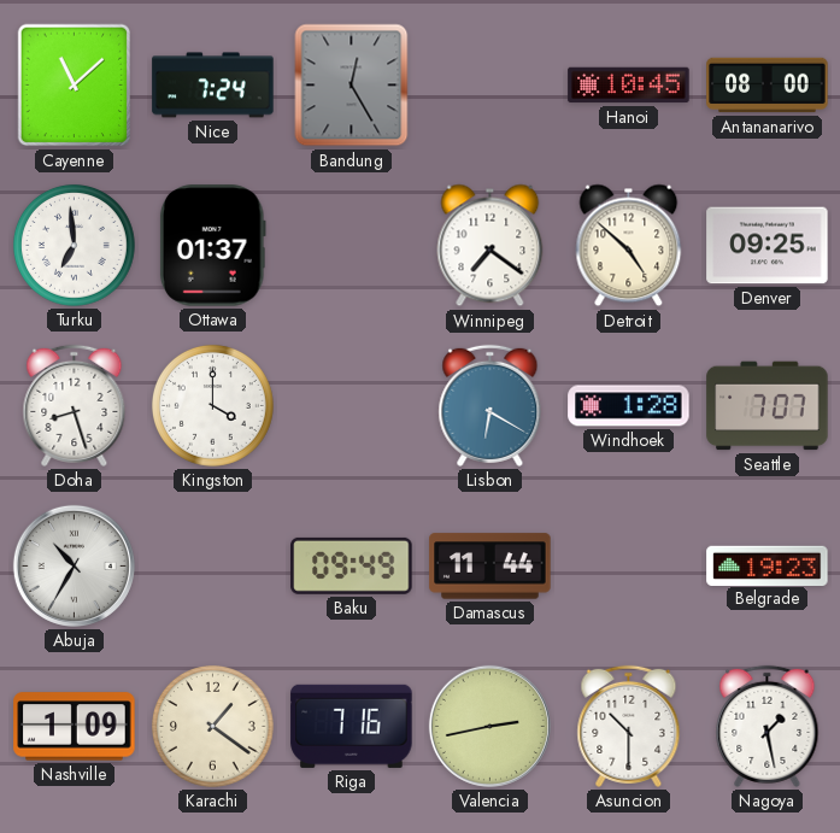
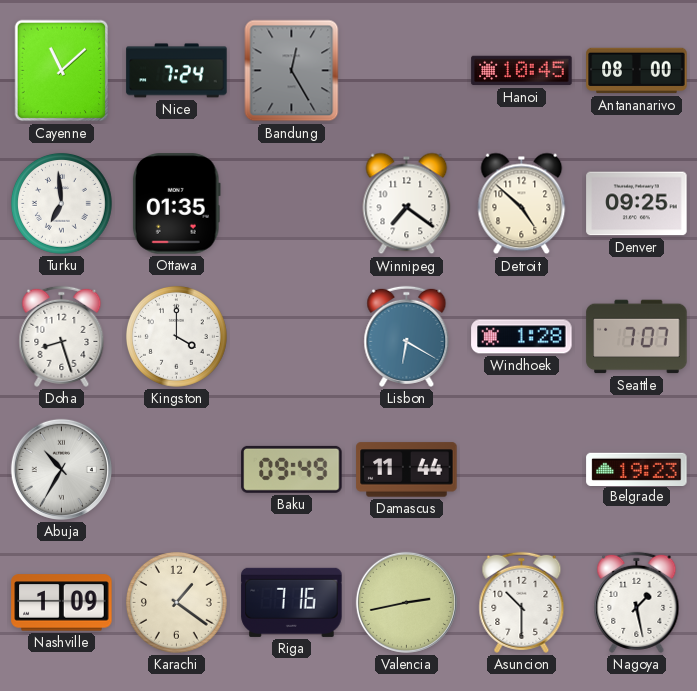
Ottawa: 01:37 -> 01:35 (176, 204)
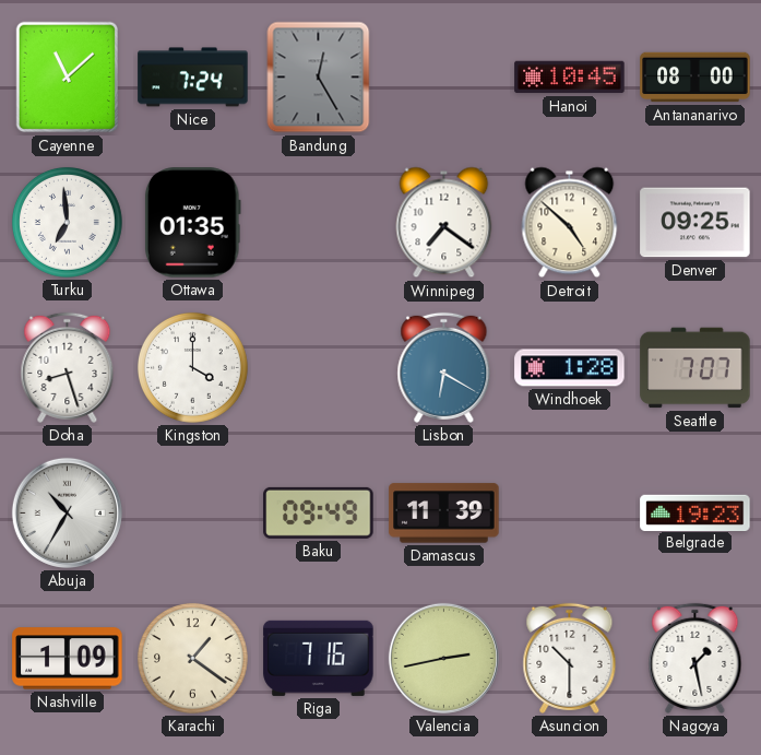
Damascus: 11:44 -> 11:39 (444, 514)
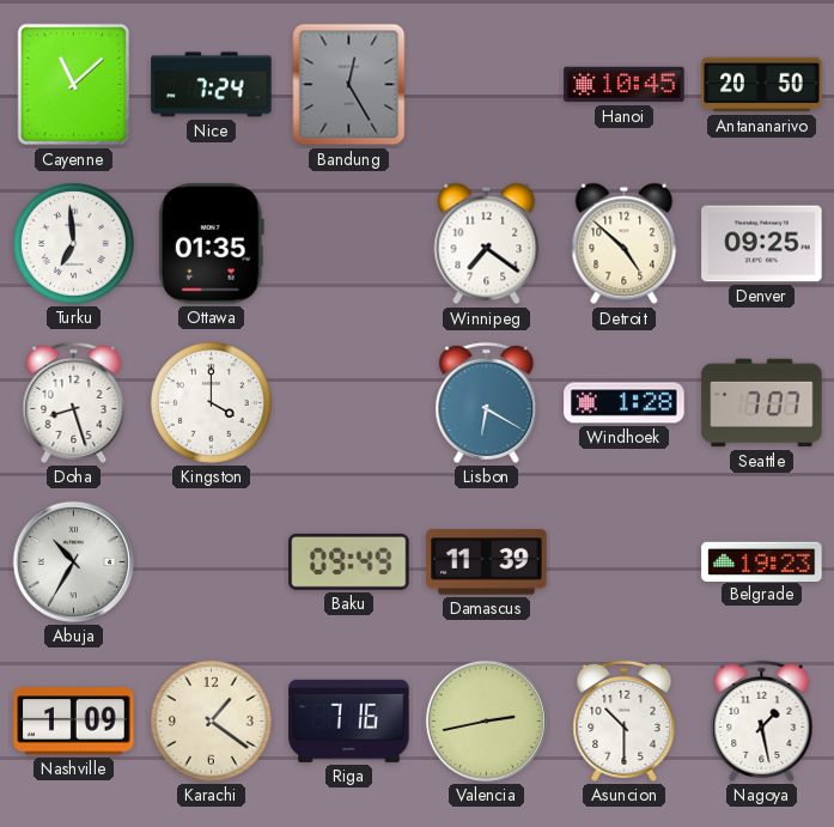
Antananarivo: 08:00 -> 20:50 (762, 85)
